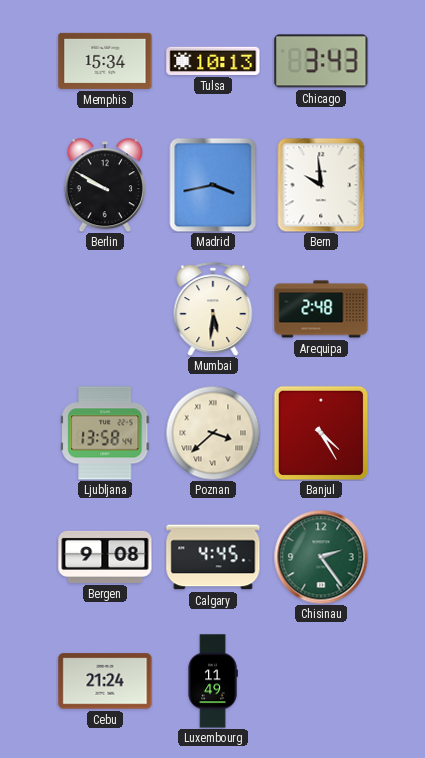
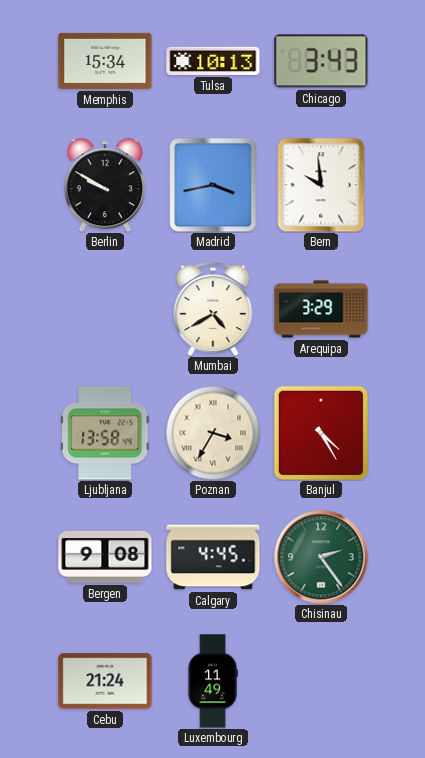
Mumbai: 5:31 -> 4:40 (213, 309)
Arequipa: 2:48 -> 3:29 (321, 309)
Poznan: 3:38 -> 3:35 (213, 433)
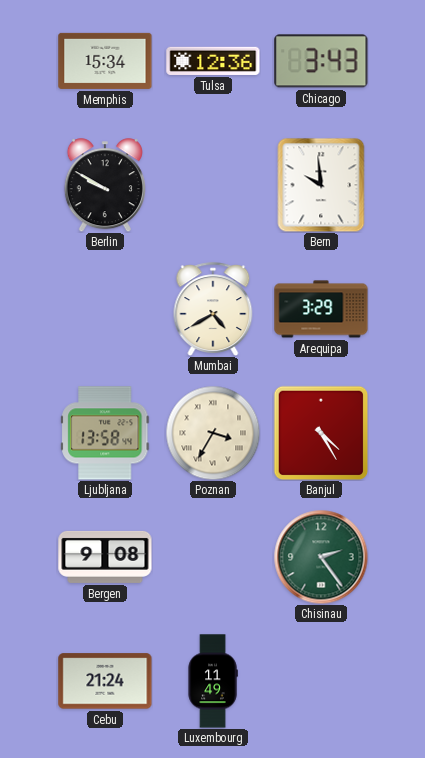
Tulsa: 10:13 -> 12:36 (213, 61)
Madrid: 3:43 -> none (213, 185)
Calgary: 4:45 -> none (213, 557)
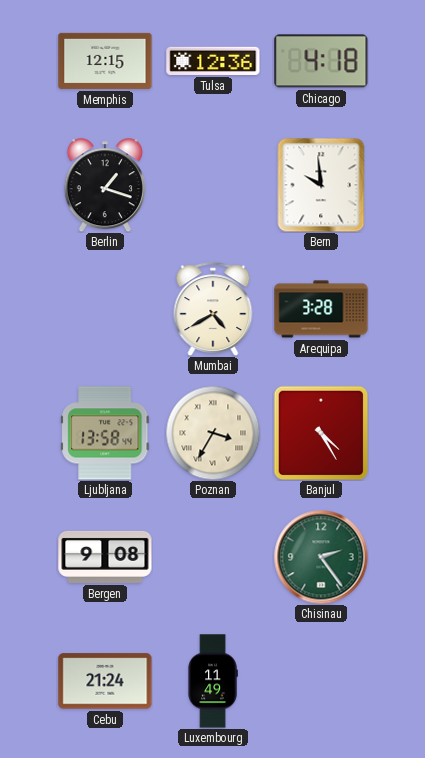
Memphis: 15:34 -> 12:15 (105, 61)
Chicago: 3:43 -> 4:18 (321, 61)
Berlin: 9:50 -> 1:18 (105, 185)
Arequipa: 3:29 -> 3:28 (321, 309)
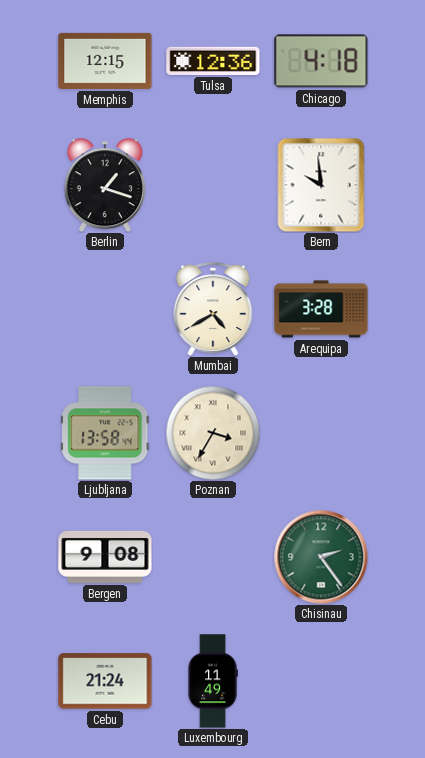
Banjul: 4:25 -> none (321, 433)
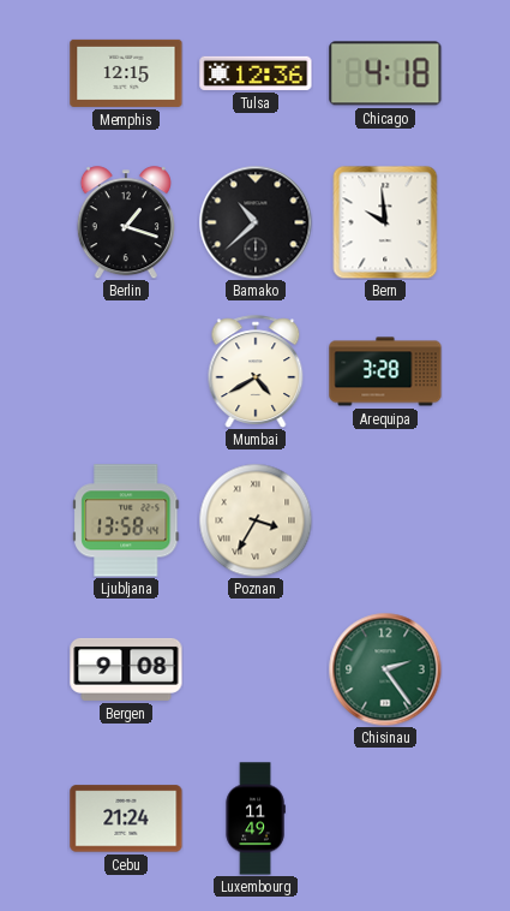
Bamako: none -> 10:38 (256, 222)
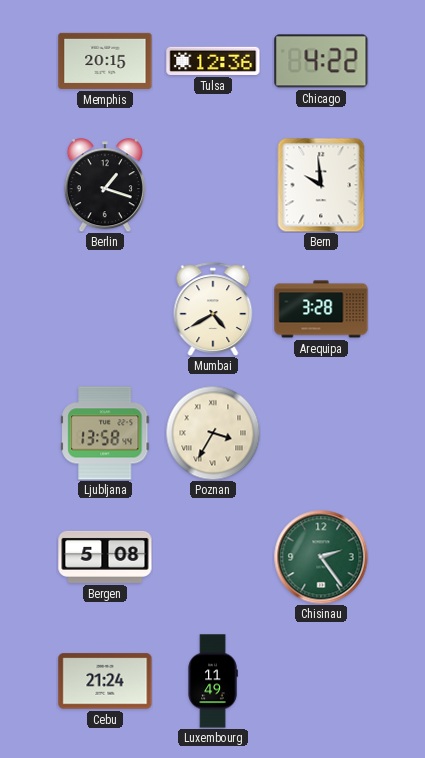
Memphis: 12:15 -> 20:15 (105, 61)
Chicago: 4:18 -> 4:22 (321, 61)
Bamako: 10:38 -> none (256, 222)
Bergen: 9:08 -> 5:08 (105, 557)
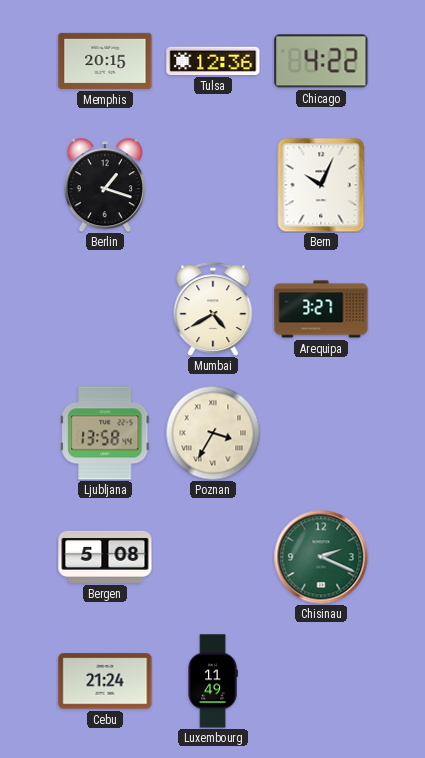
Bern: 9:59 -> 10:04 (321, 185)
Arequipa: 3:28 -> 3:27 (321, 309)
Chisinau: 2:24 -> 2:19 (321, 557)
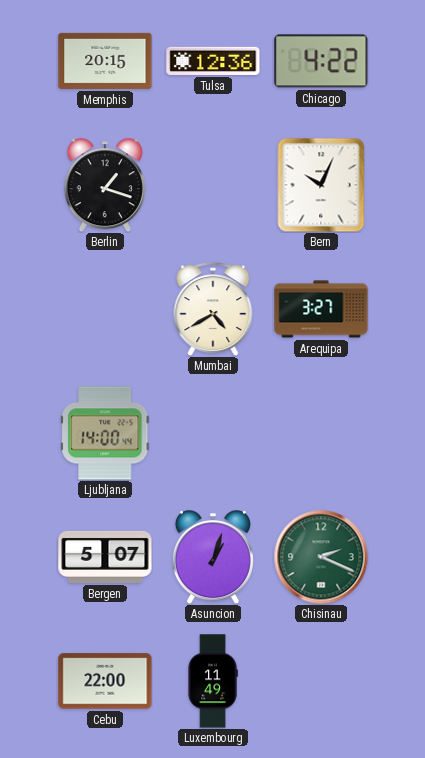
Ljubljana: 13:58 -> 14:00 (105, 433)
Poznan: 3:35 -> none (213, 433)
Bergen: 5:08 -> 5:07 (105, 557)
Asuncion: none -> 1:03 (213, 557)
Cebu: 21:24 -> 22:00 (105, 681)
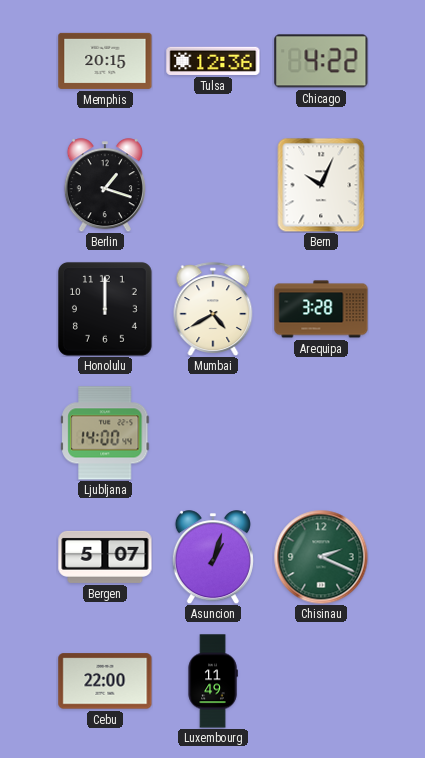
Honolulu: none -> 12:00 (105, 309)
Arequipa: 3:27 -> 3:28 (321, 309)
